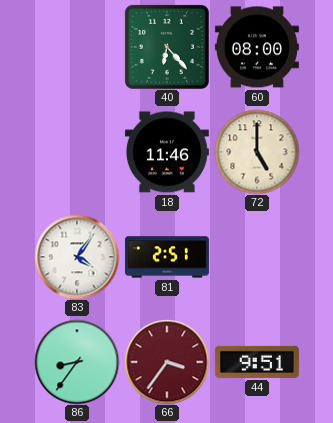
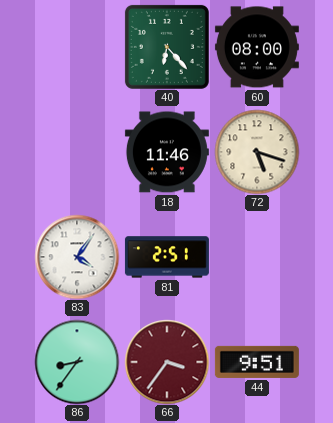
72: 5:00 -> 5:18 (257, 152)
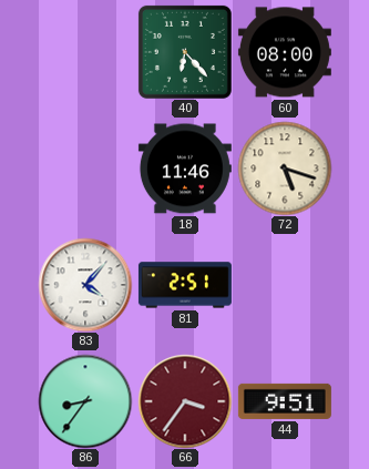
83: 4:06 -> 4:07 (85, 285)
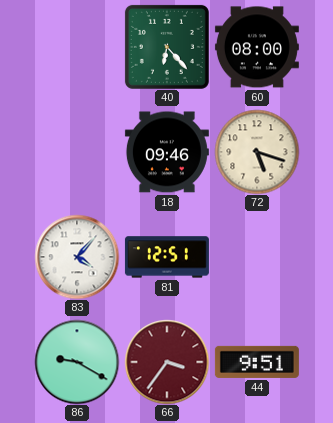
18: 11:46 -> 09:46 (167, 152)
81: 2:51 -> 12:51 (167, 257)
86: 8:36 -> 9:20 (77, 362)
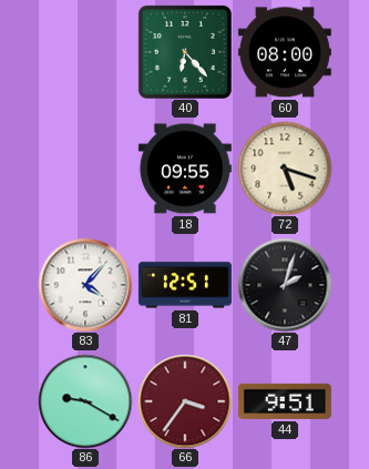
18: 09:46 -> 09:55 (185, 169)
47: none -> 2:03 (285, 285)
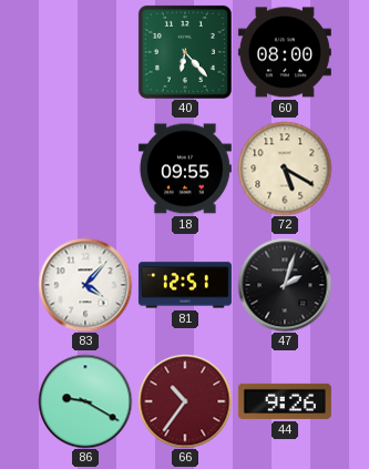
72: 5:18 -> 5:20 (285, 169)
66: 3:36 -> 10:36 (185, 401)
44: 9:51 -> 9:26 (285, 401)
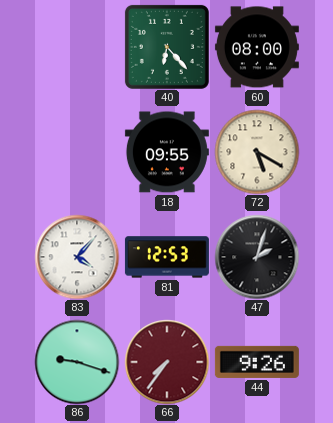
81: 12:51 -> 12:53 (167, 257)
86: 9:20 -> 9:18 (77, 362)
66: 10:36 -> 7:36 (167, 362)
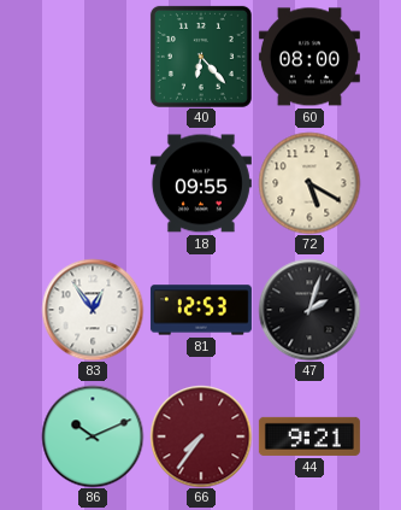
83: 4:07 -> 12:54 (93, 310)
86: 9:18 -> 10:11 (93, 436)
44: 9:26 -> 9:21 (309, 436)
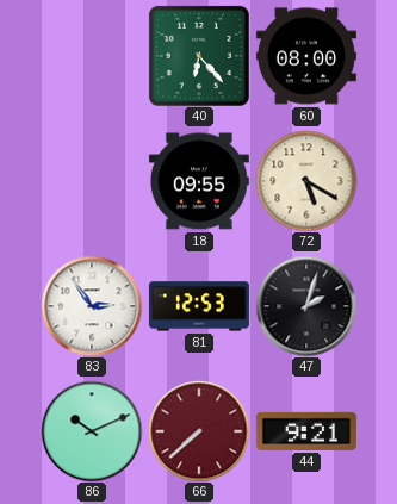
83: 12:54 -> 2:54 (92, 306)
66: 7:36 -> 7:38 (199, 431)
